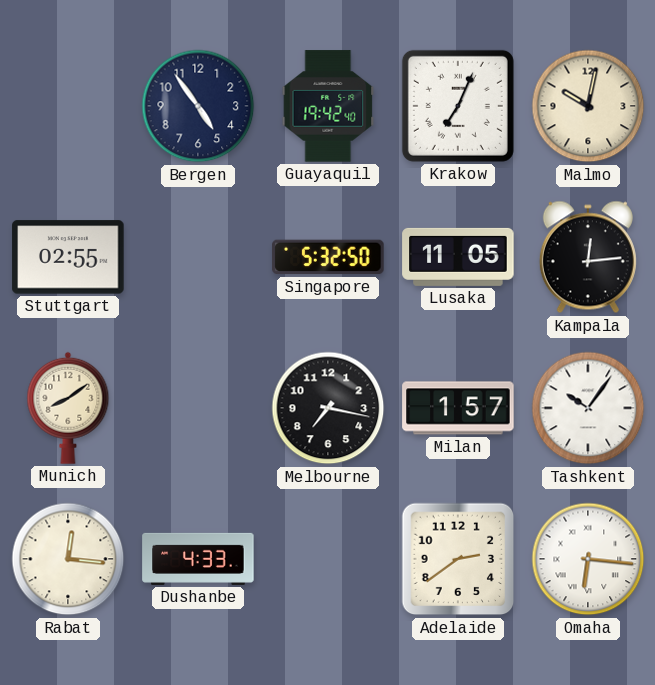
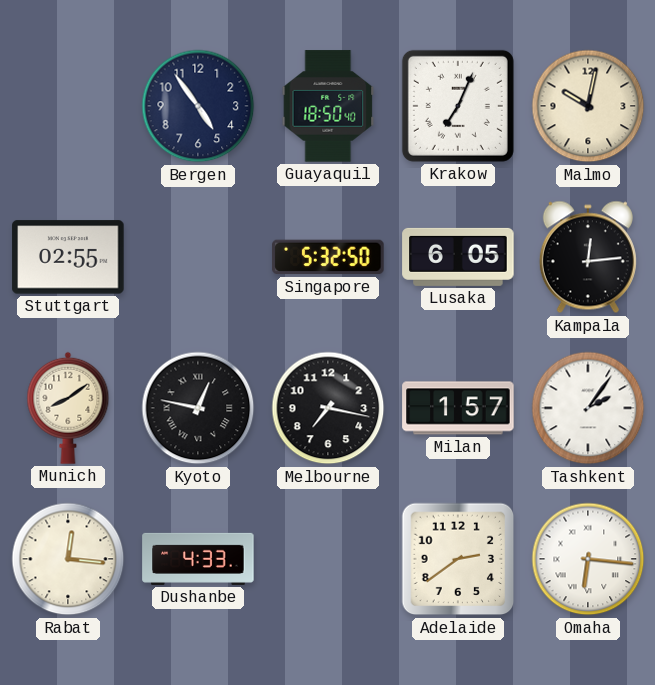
Guayaquil: 19:42 -> 18:50 (328, 106)
Lusaka: 11:05 -> 6:05 (458, 257)
Kyoto: none -> 12:47 (198, 408)
Tashkent: 10:06 -> 2:06 (588, 408)
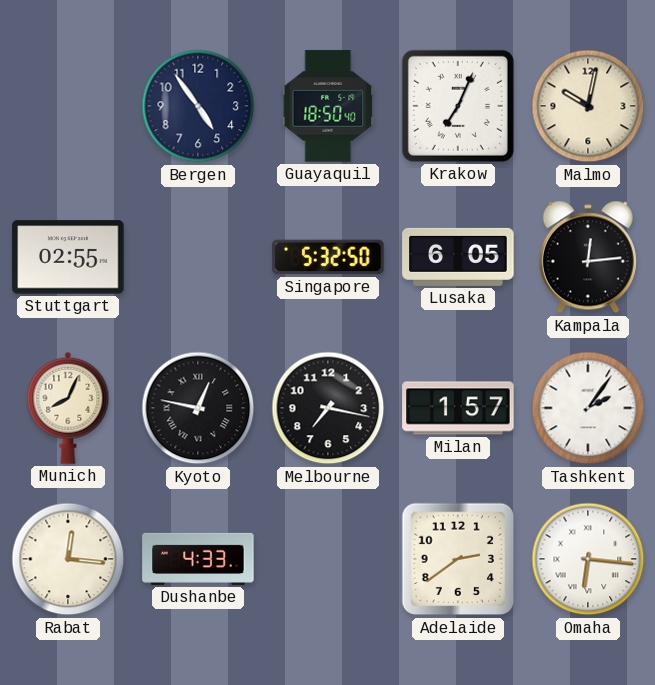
Munich: 8:09 -> 8:04 (68, 408)
